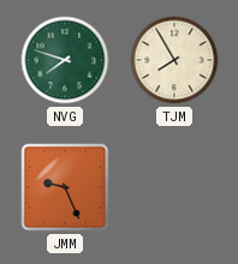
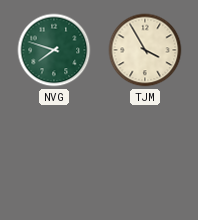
TJM: 7:55 -> 3:55 (145, 50)
JMM: 9:26 -> none (65, 187)
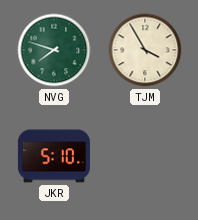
JKR: none -> 5:10 (54, 156)
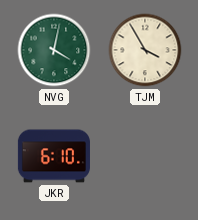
NVG: 7:48 -> 4:02 (54, 50)
JKR: 5:10 -> 6:10 (54, 156)
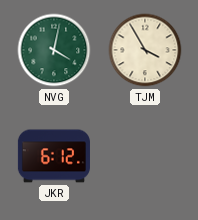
JKR: 6:10 -> 6:12 (54, 156)
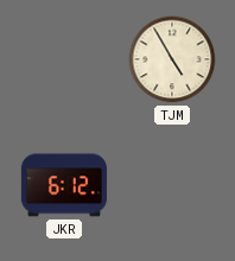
NVG: 4:02 -> none (54, 50)
TJM: 3:55 -> 4:55 (172, 59)
